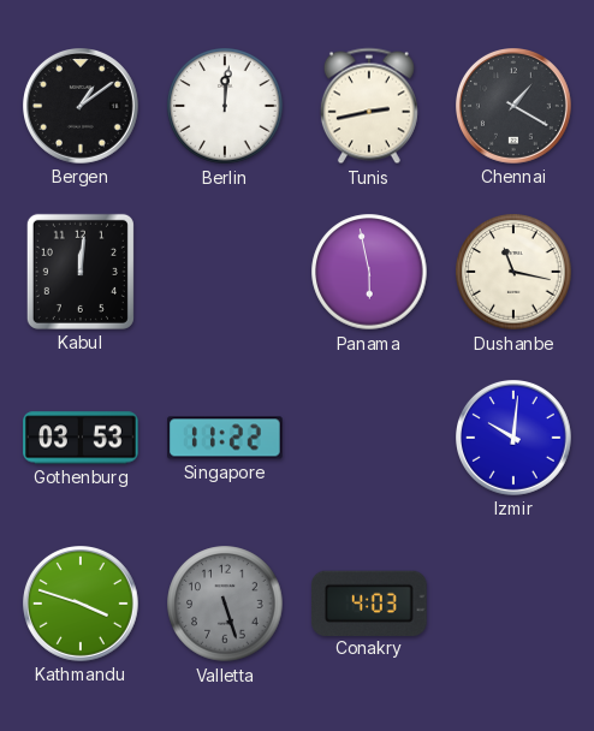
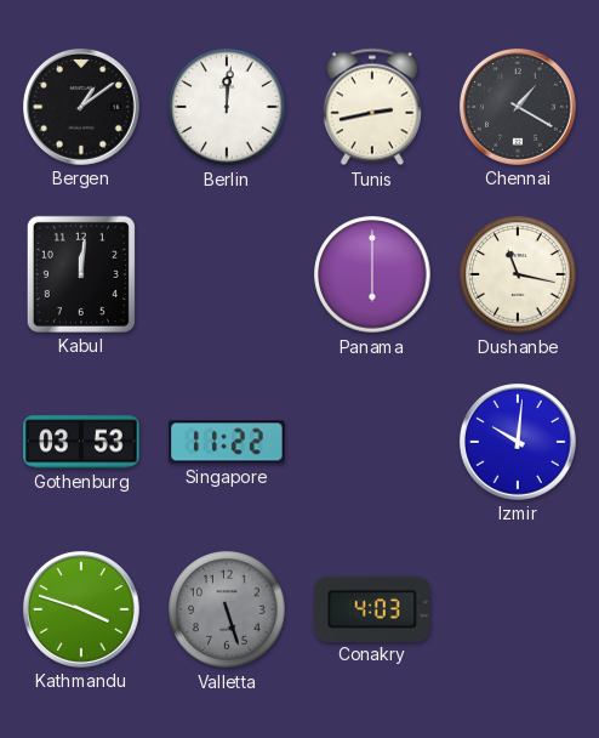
Panama: 5:58 -> 6:00 (372, 274)
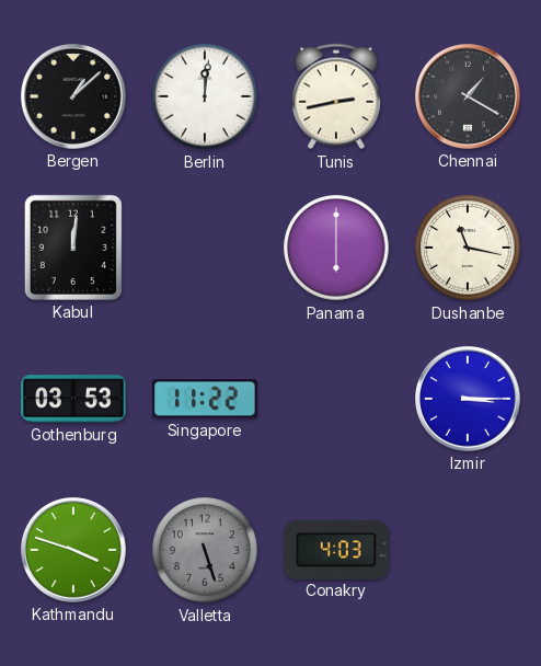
Bergen: 1:09 -> 1:08 (74, 97)
Izmir: 10:01 -> 3:15 (469, 400)
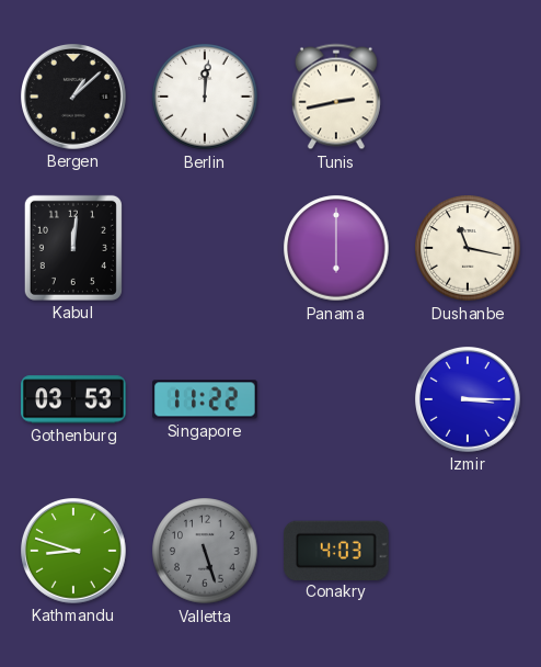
Chennai: 1:20 -> none (469, 97)
Kathmandu: 3:48 -> 8:48 (74, 552)
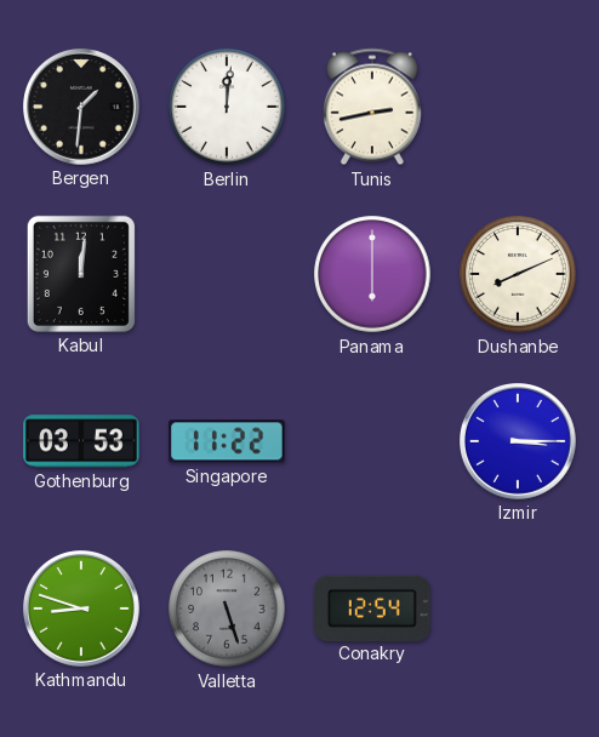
Bergen: 1:08 -> 1:31 (82, 108)
Dushanbe: 11:17 -> 8:11 (518, 274)
Conakry: 4:03 -> 12:54 (373, 607)
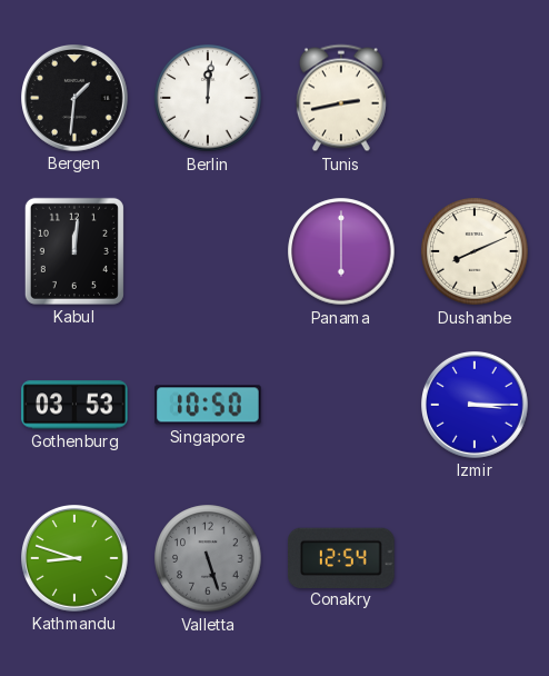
Singapore: 11:22 -> 10:50 (208, 405)
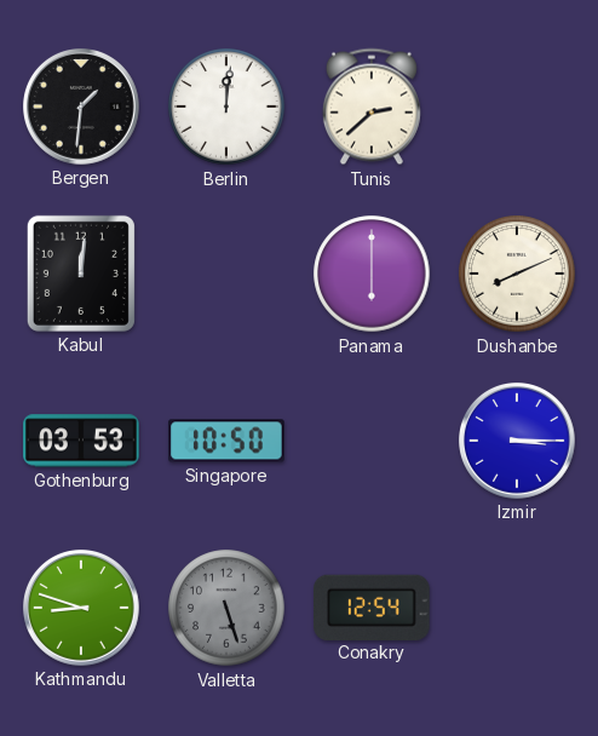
Tunis: 2:43 -> 2:38 (372, 107)
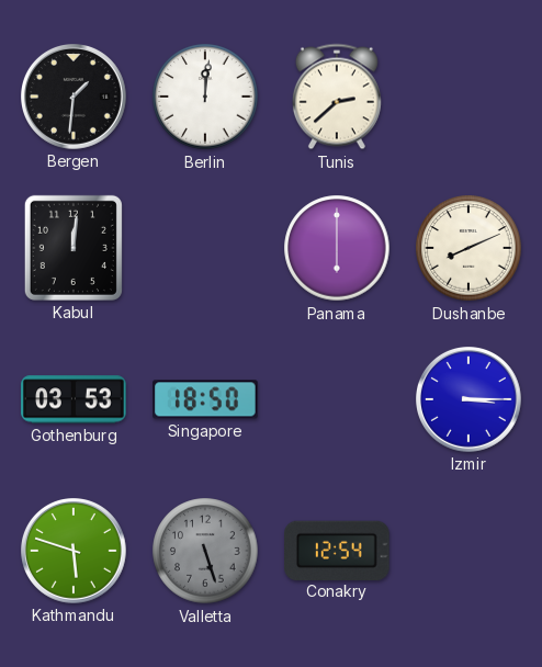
Singapore: 10:50 -> 18:50 (205, 399)
Kathmandu: 8:48 -> 5:48 (75, 552)
